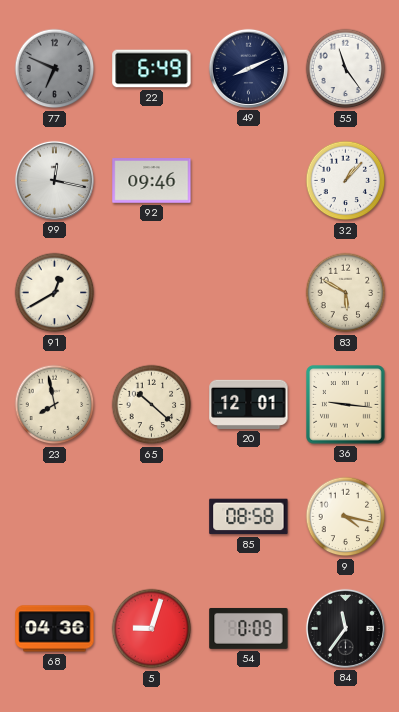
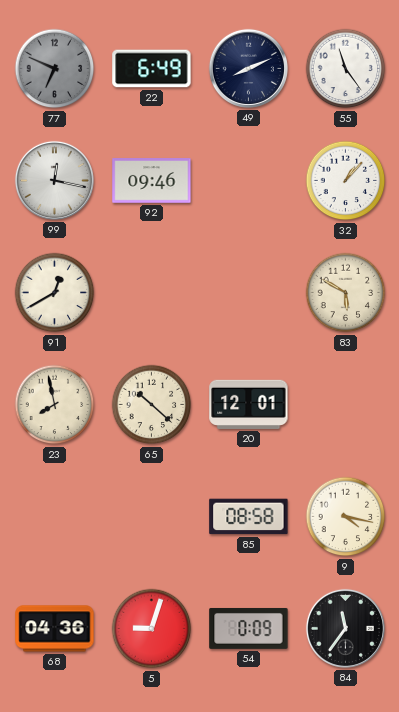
36: 9:16 -> none (346, 405)
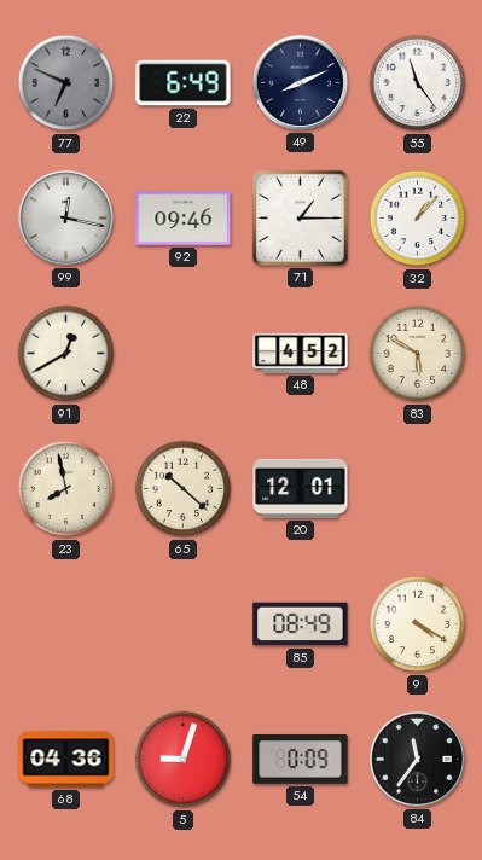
71: none -> 1:15 (300, 217)
48: none -> 4:52 (301, 353)
85: 08:58 -> 08:49 (301, 624)
9: 4:17 -> 4:20 (418, 624)
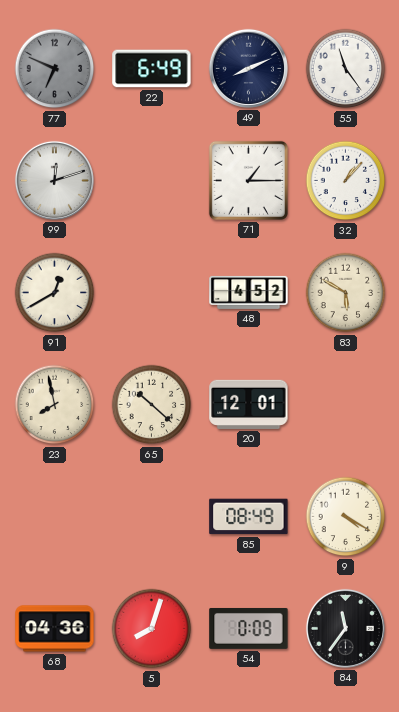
99: 12:17 -> 12:12 (54, 180)
92: 09:46 -> none (184, 219)
5: 9:03 -> 8:03 (152, 629)
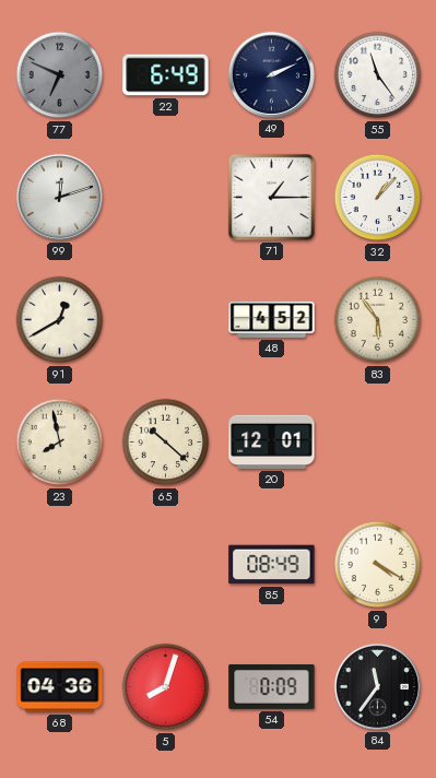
49: 8:11 -> 2:11 (271, 74)
83: 5:50 -> 5:54 (378, 320)
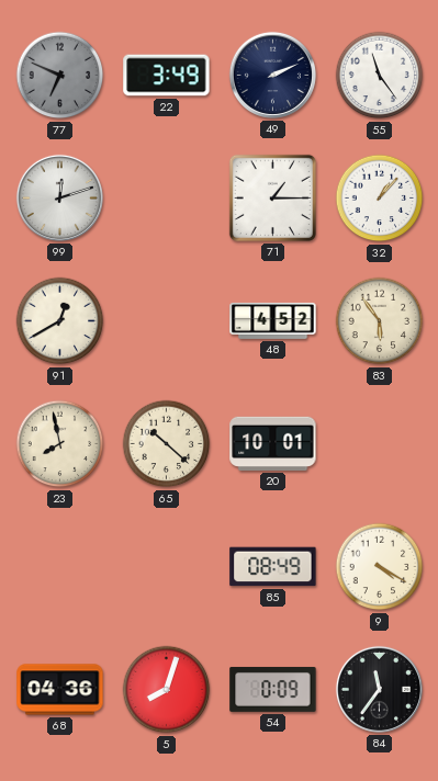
22: 6:49 -> 3:49 (167, 76)
20: 12:01 -> 10:01 (273, 443)
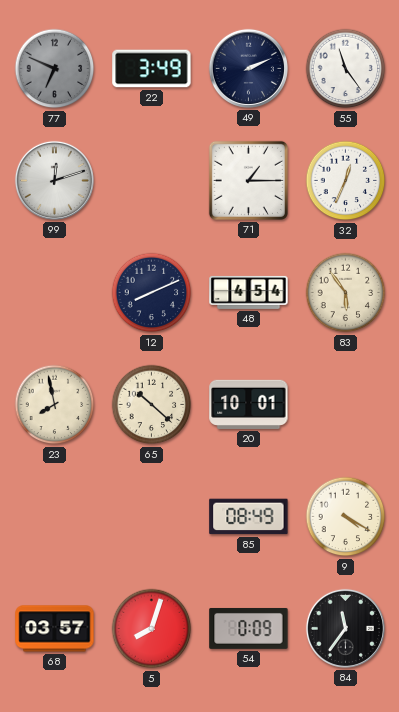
32: 1:07 -> 12:34 (346, 181)
91: 12:40 -> none (60, 321)
12: none -> 8:11 (152, 293)
48: 4:52 -> 4:54 (249, 292)
68: 04:36 -> 03:57 (55, 629)
